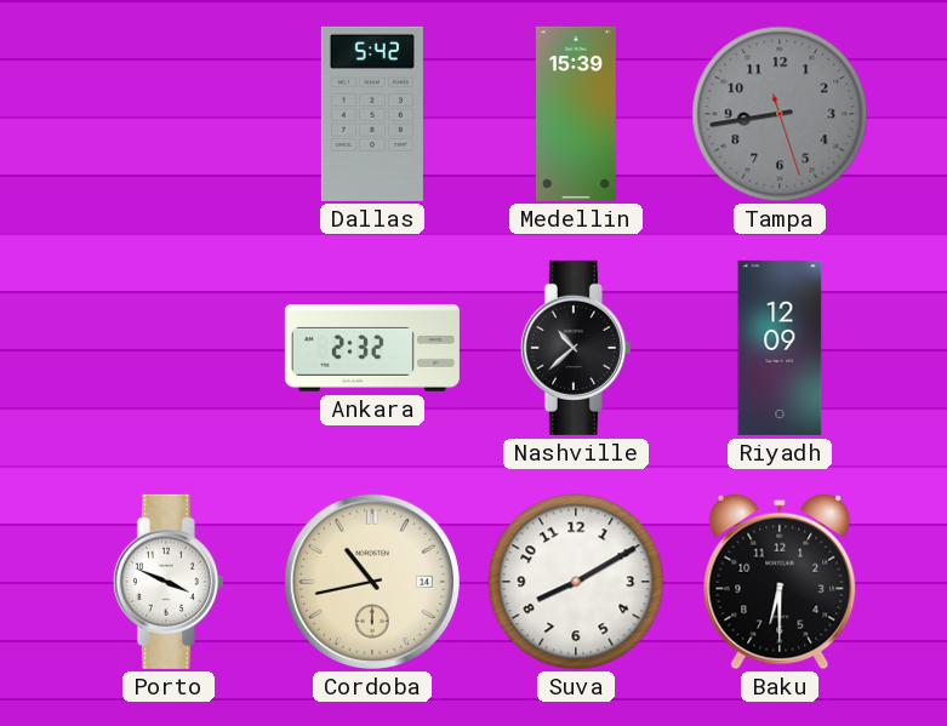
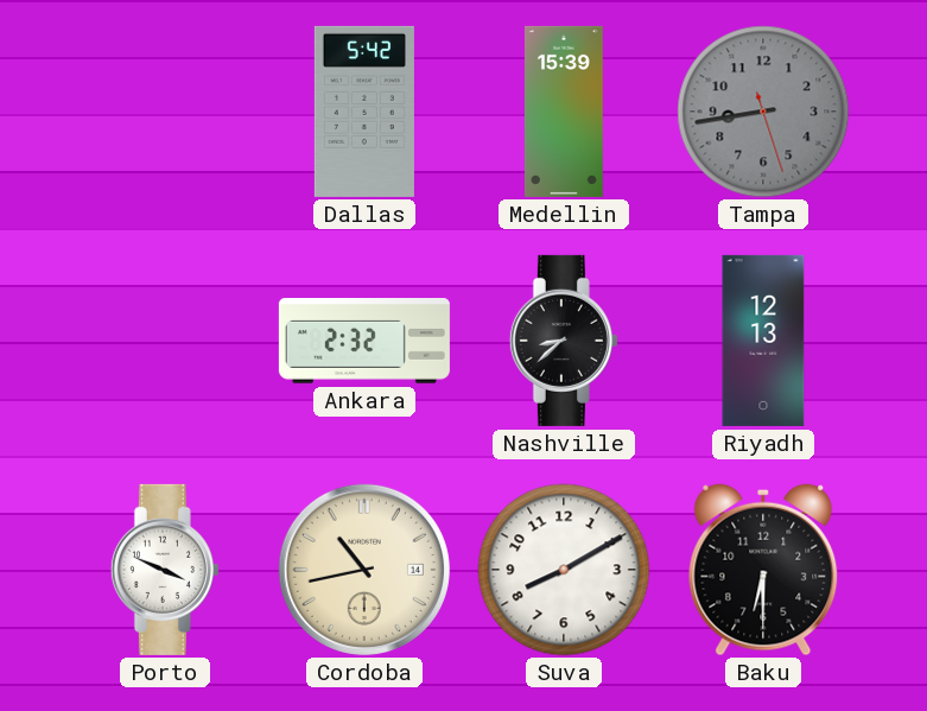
Nashville: 10:38 -> 8:38 (564, 341)
Riyadh: 12:09 -> 12:13 (763, 341)
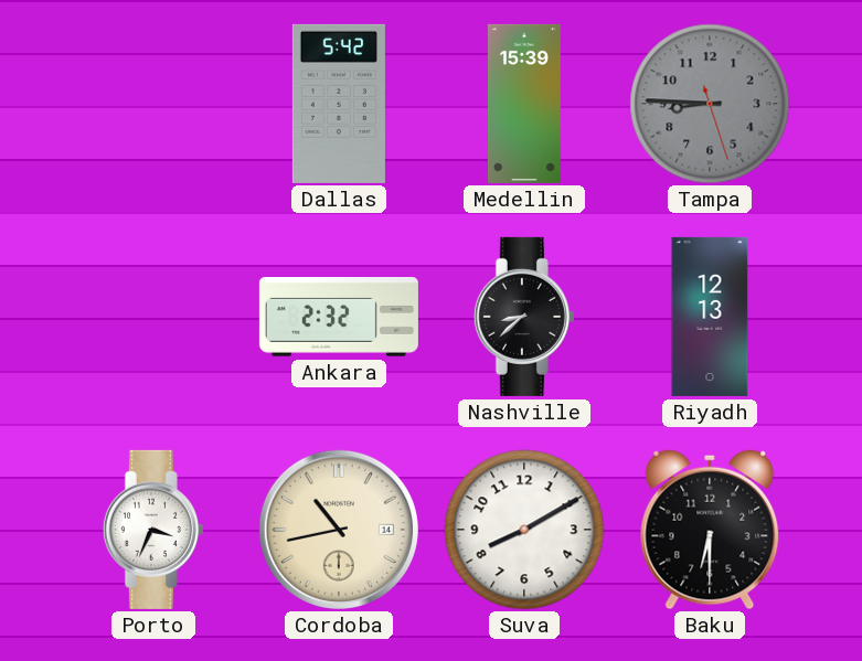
Tampa: 8:43 -> 8:45 (710, 104)
Porto: 3:49 -> 3:34 (153, 530)
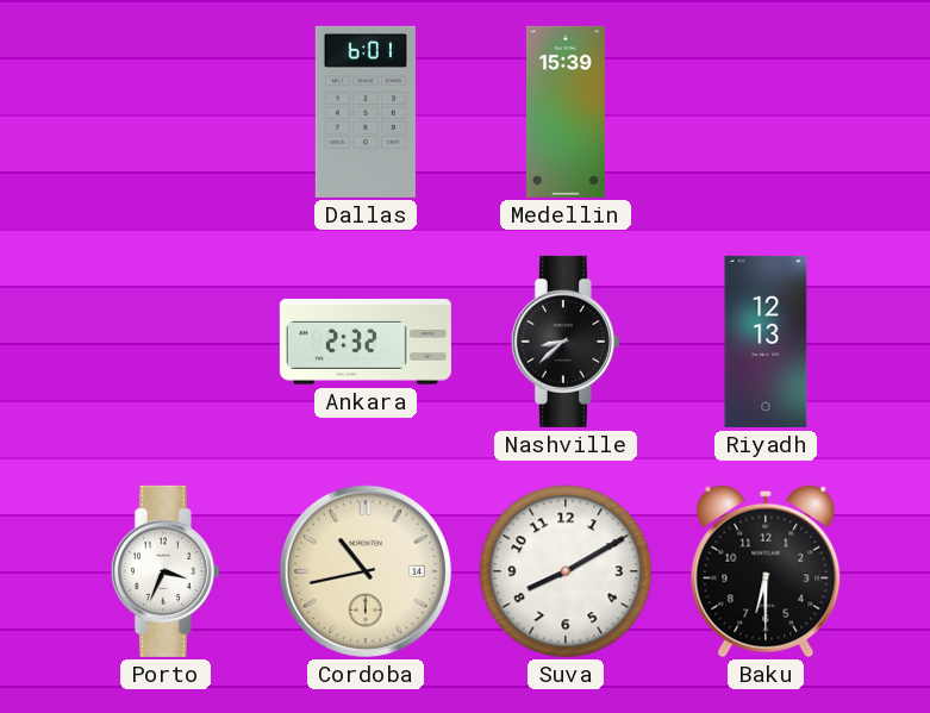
Dallas: 5:42 -> 6:01 (366, 112)
Tampa: 8:45 -> none (710, 104)
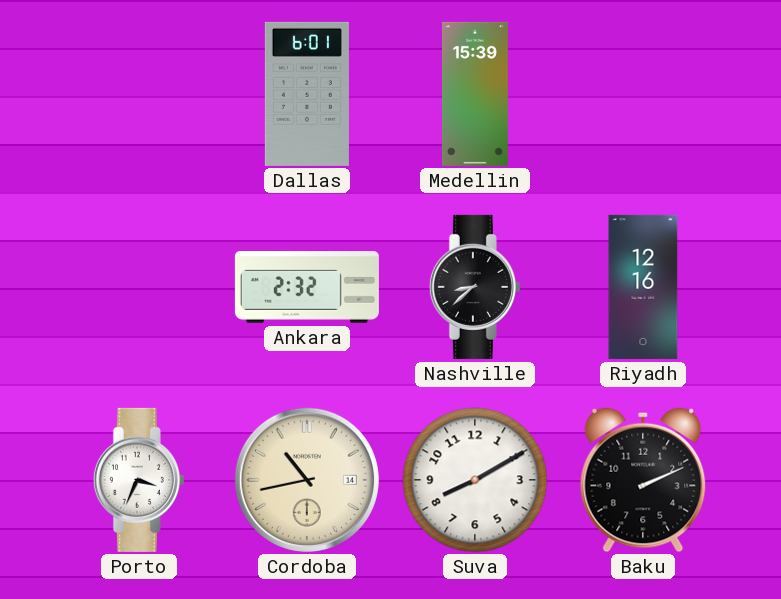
Riyadh: 12:13 -> 12:16 (643, 287)
Baku: 6:30 -> 2:11 (643, 480)
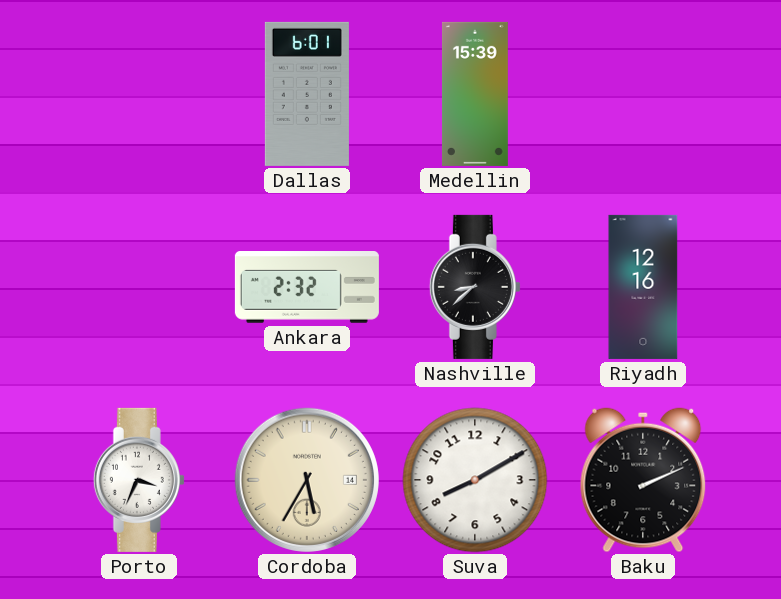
Cordoba: 10:43 -> 5:35 (307, 480)
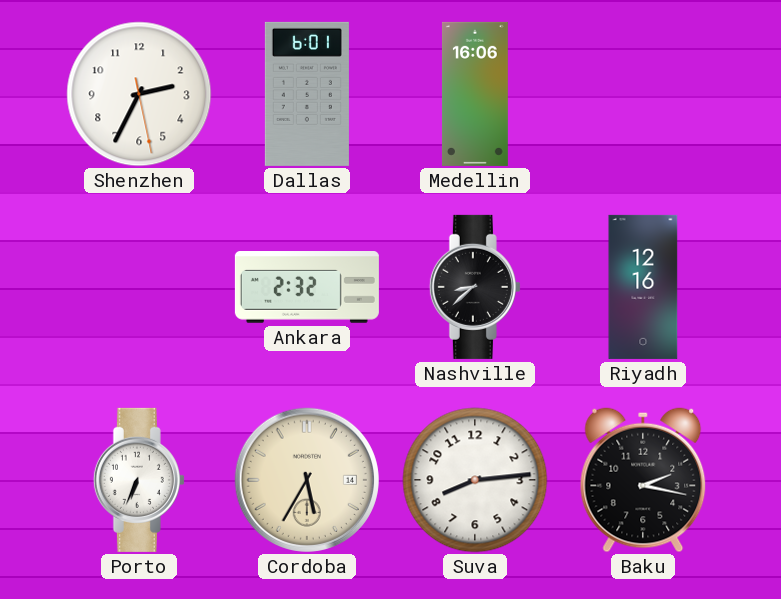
Shenzhen: none -> 2:34 (139, 94)
Medellin: 15:39 -> 16:06 (475, 94)
Porto: 3:34 -> 6:34 (139, 480)
Suva: 8:10 -> 8:14 (475, 480)
Baku: 2:11 -> 2:17 (643, 480)
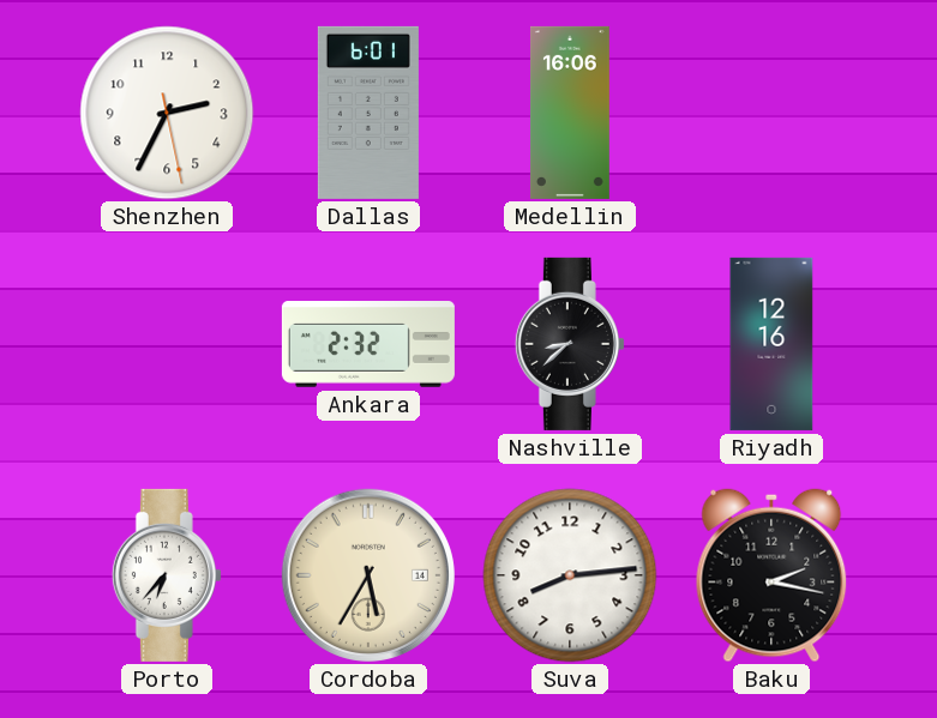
Porto: 6:34 -> 6:37 (167, 575)
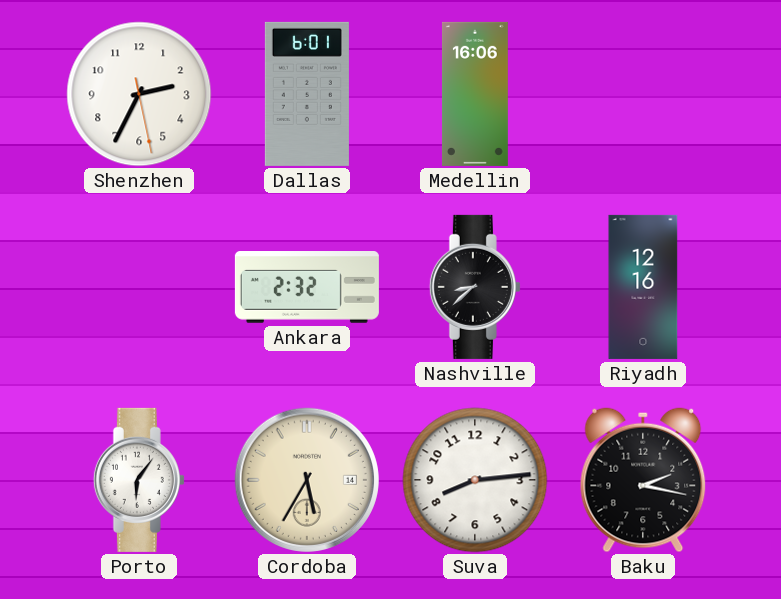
Porto: 6:37 -> 6:06 (139, 480)
